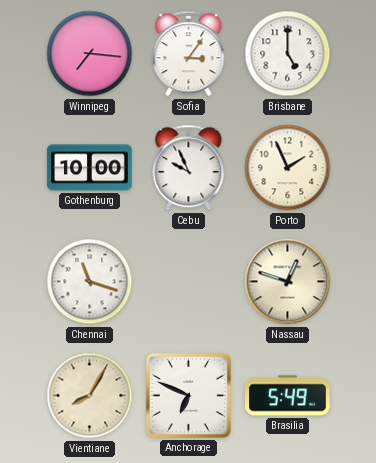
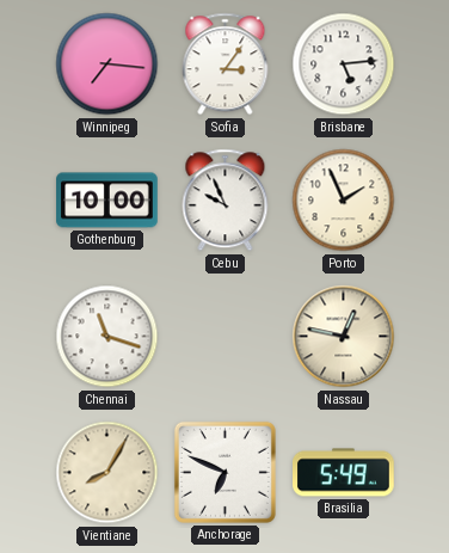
Brisbane: 5:00 -> 5:14 (344, 64)
Nassau: 12:48 -> 12:47 (344, 337)
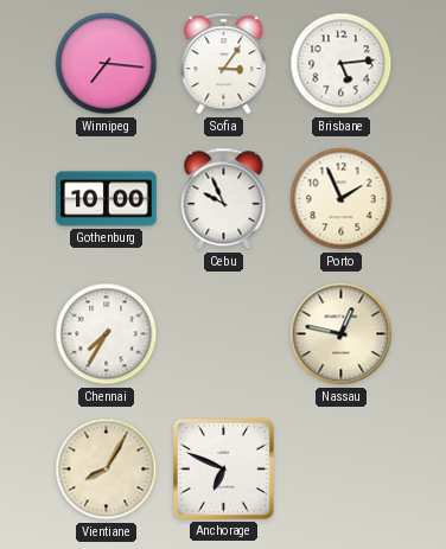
Chennai: 11:18 -> 7:35 (107, 334)
Brasilia: 5:49 -> none (344, 473)
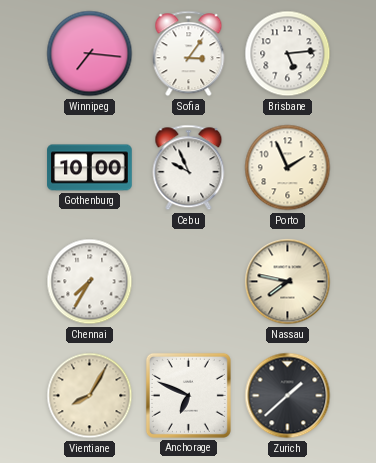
Nassau: 12:47 -> 7:47 (288, 282)
Zurich: none -> 1:38 (288, 396)
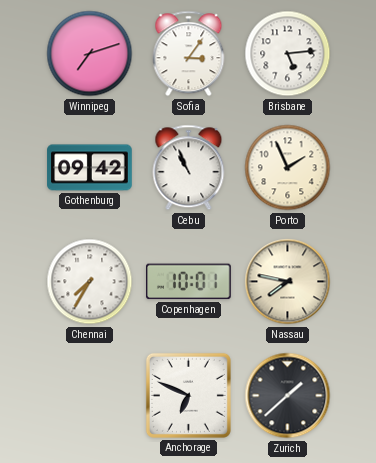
Winnipeg: 7:16 -> 7:12 (90, 54)
Gothenburg: 10:00 -> 09:42 (90, 168)
Cebu: 9:56 -> 10:56 (189, 168)
Copenhagen: none -> 10:01 (189, 282)
Vientiane: 8:05 -> none (90, 396)
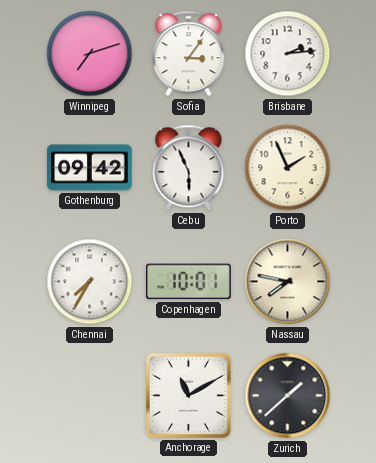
Brisbane: 5:14 -> 2:14 (288, 54)
Cebu: 10:56 -> 5:56 (189, 168)
Anchorage: 6:49 -> 11:10 (188, 395)
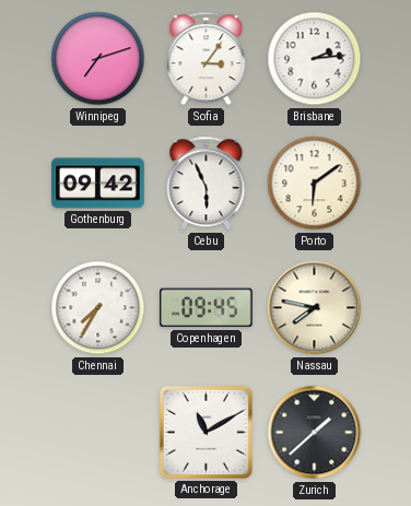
Porto: 1:56 -> 6:09 (315, 184)
Copenhagen: 10:01 -> 09:45 (207, 308)
